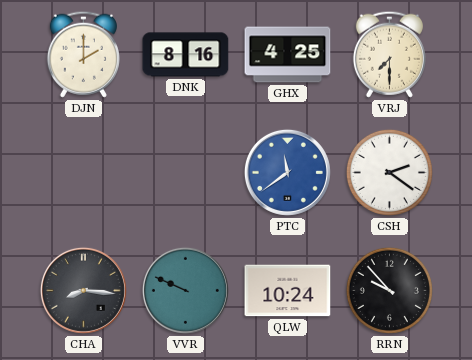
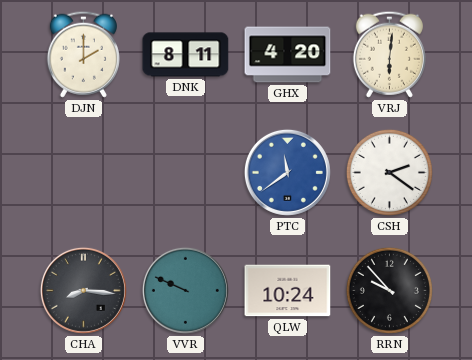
DNK: 8:16 -> 8:11 (186, 55)
GHX: 4:25 -> 4:20 (288, 55)
VRJ: 7:30 -> 6:01 (389, 54)
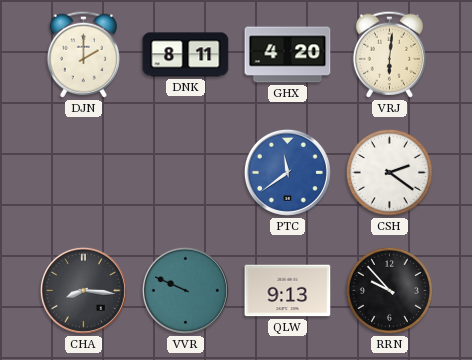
QLW: 10:24 -> 9:13 (288, 291)
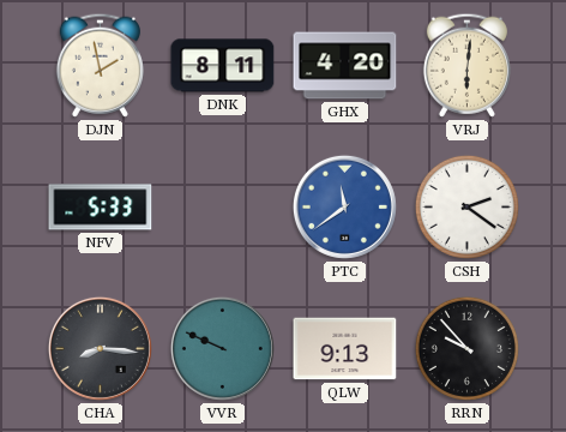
DJN: 2:00 -> 1:58 (100, 65)
NFV: none -> 5:33 (101, 208)
